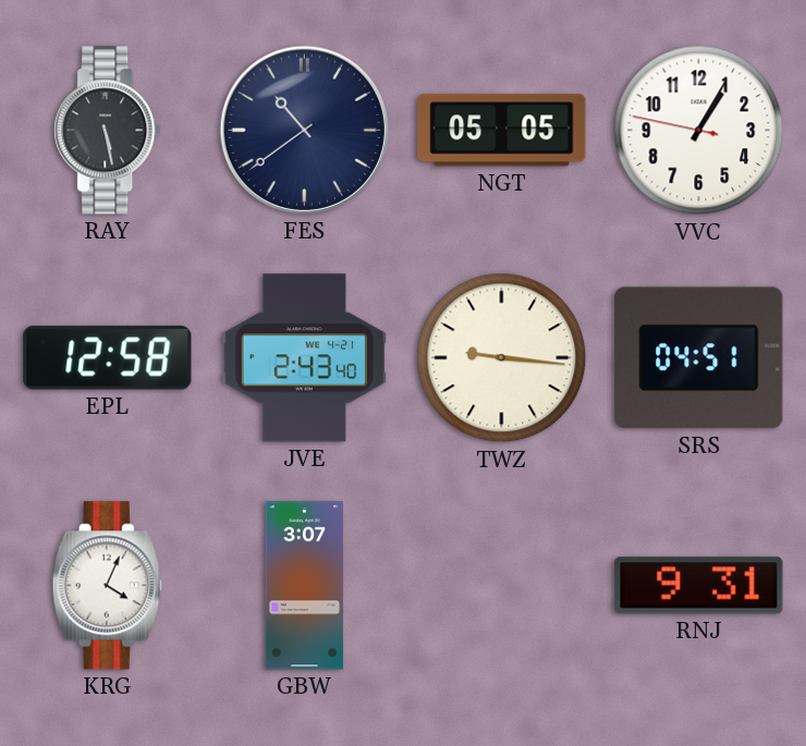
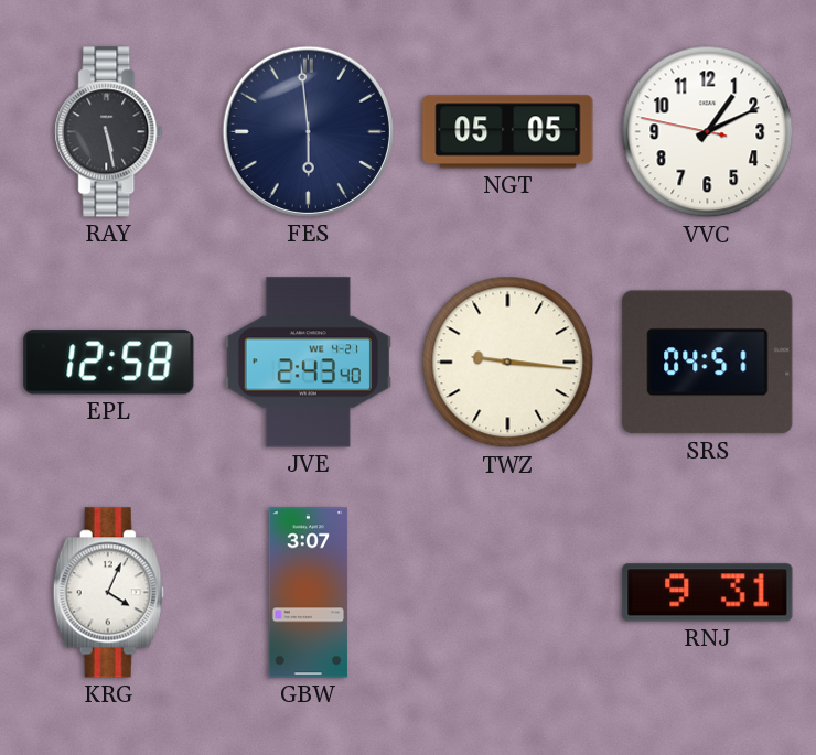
FES: 10:39 -> 5:59 (308, 131)
VVC: 1:04 -> 1:10 (708, 132)
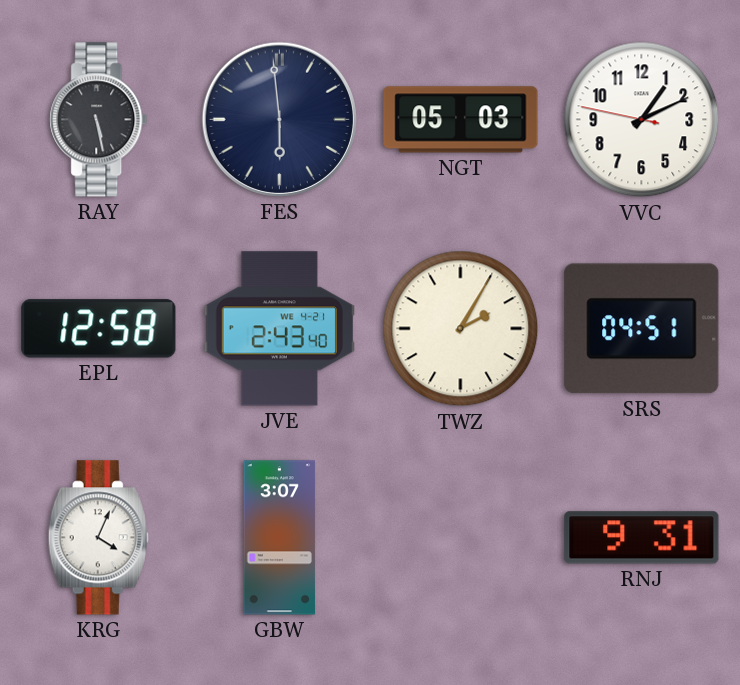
NGT: 05:05 -> 05:03 (461, 120)
TWZ: 9:16 -> 2:05 (461, 329)
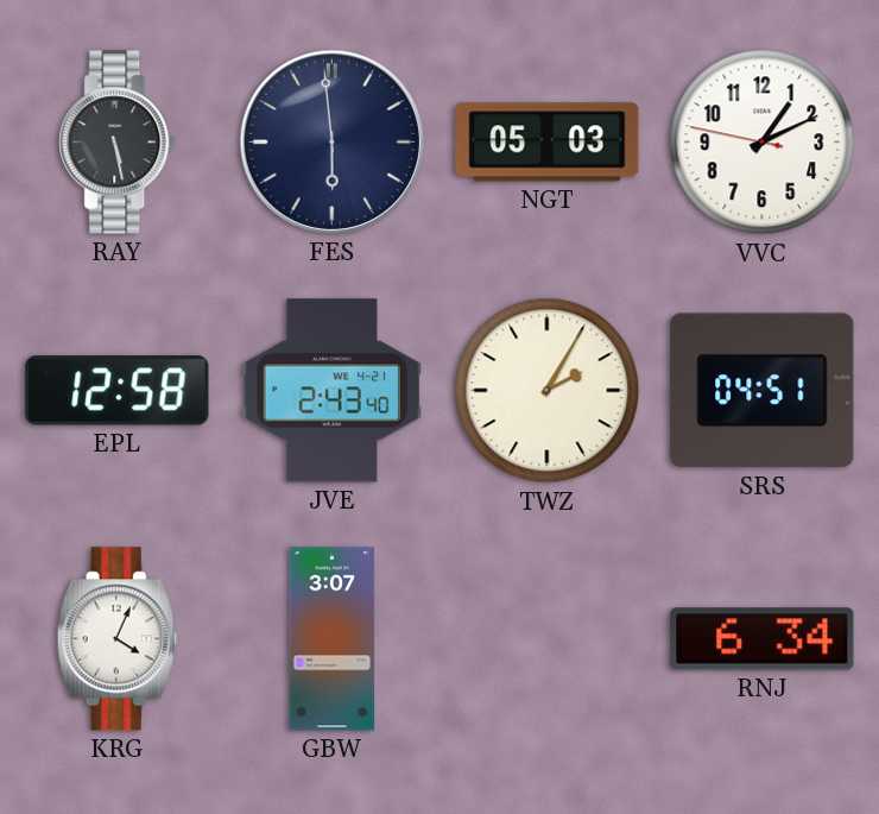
RNJ: 9:31 -> 6:34 (763, 639)
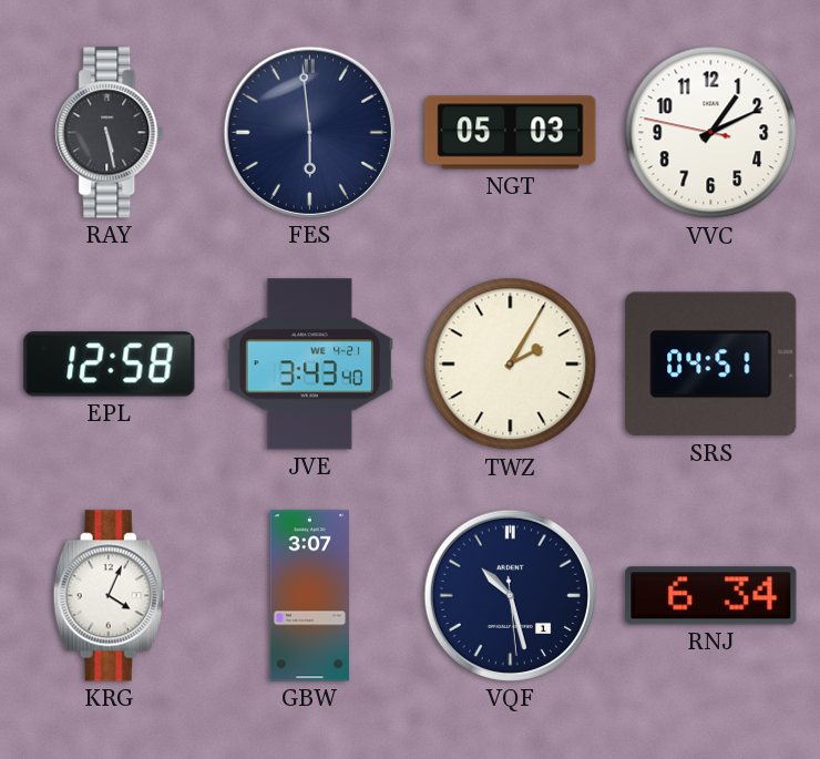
JVE: 2:43 -> 3:43 (309, 365)
VQF: none -> 10:27 (510, 595)
